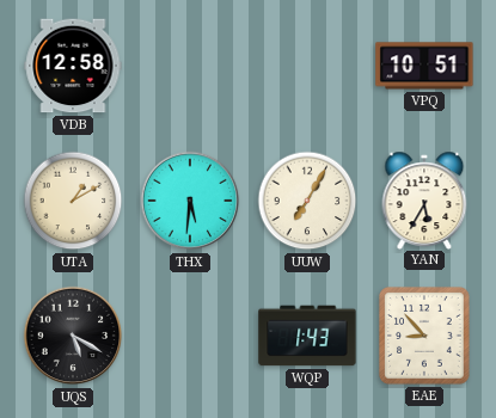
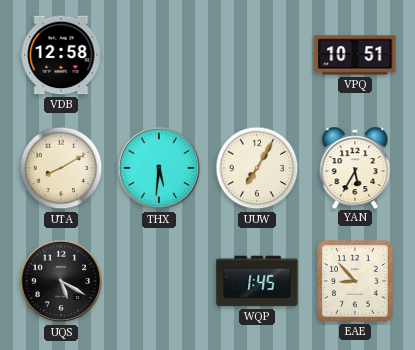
UTA: 1:10 -> 8:10 (61, 168)
WQP: 1:43 -> 1:45 (257, 281)
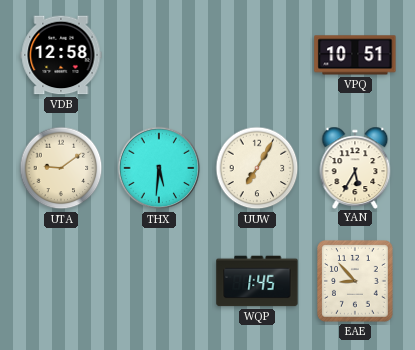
UTA: 8:10 -> 9:09 (61, 168)
UQS: 5:20 -> none (61, 281)
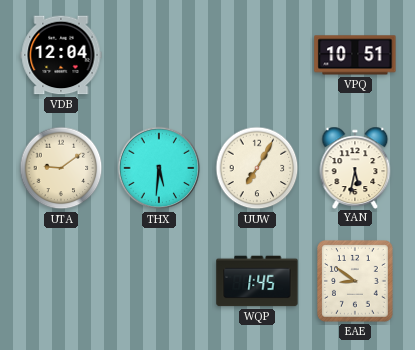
VDB: 12:58 -> 12:04 (61, 55)
YAN: 5:35 -> 5:32 (355, 167)
EAE: 8:53 -> 8:51 (356, 282)
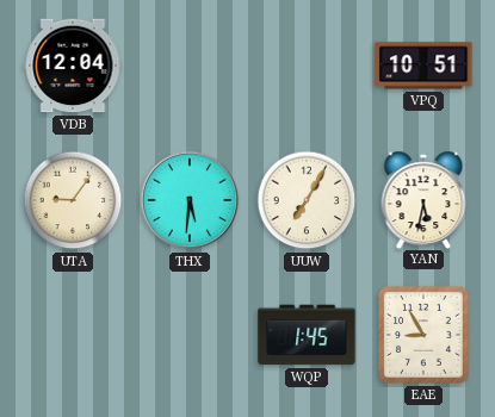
UTA: 9:09 -> 9:06 (73, 200)
EAE: 8:51 -> 8:55 (425, 336)
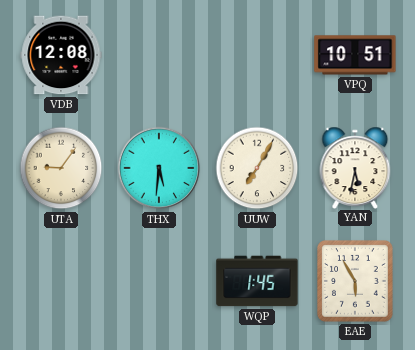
VDB: 12:04 -> 12:08 (61, 55)
EAE: 8:55 -> 5:55 (356, 282)
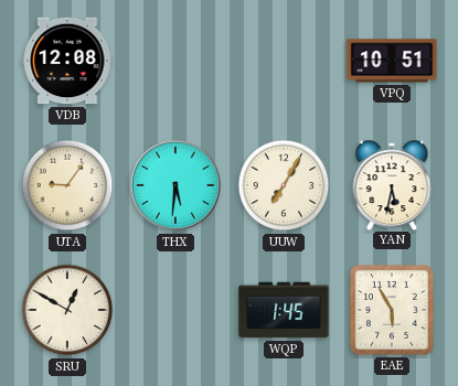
SRU: none -> 12:50 (67, 310)
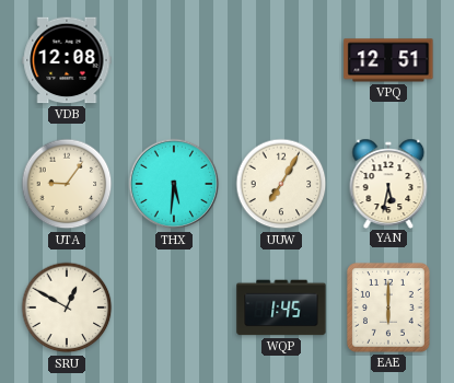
VPQ: 10:51 -> 12:51 (388, 60)
EAE: 5:55 -> 6:00 (389, 309)
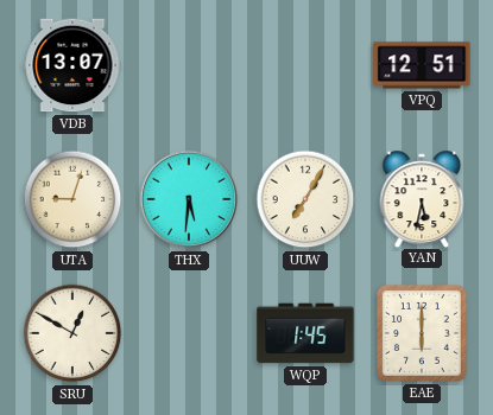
VDB: 12:08 -> 13:07 (72, 65)
UTA: 9:06 -> 9:03 (72, 199)
